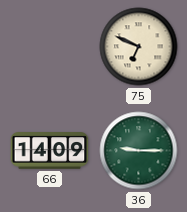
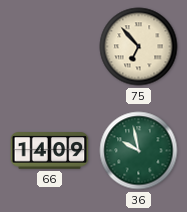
75: 6:49 -> 6:53 (139, 47)
36: 9:15 -> 9:58 (139, 151)
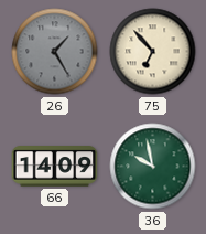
26: none -> 1:25 (55, 52)
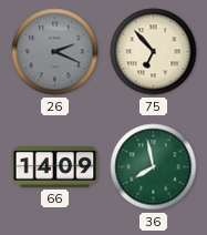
26: 1:25 -> 2:19 (55, 52)
36: 9:58 -> 7:58 (154, 167)
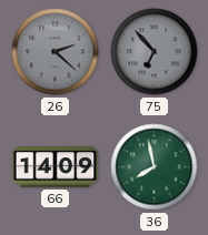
26: 2:19 -> 2:22 (56, 52)
75 dial: cream -> grey (155, 52)
